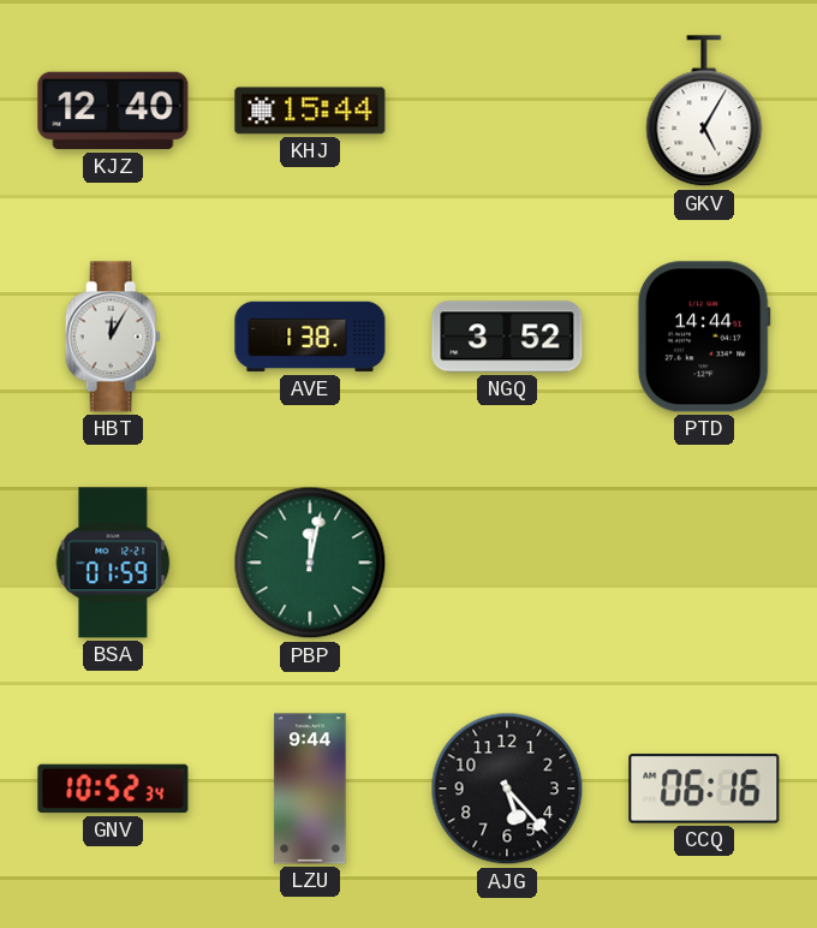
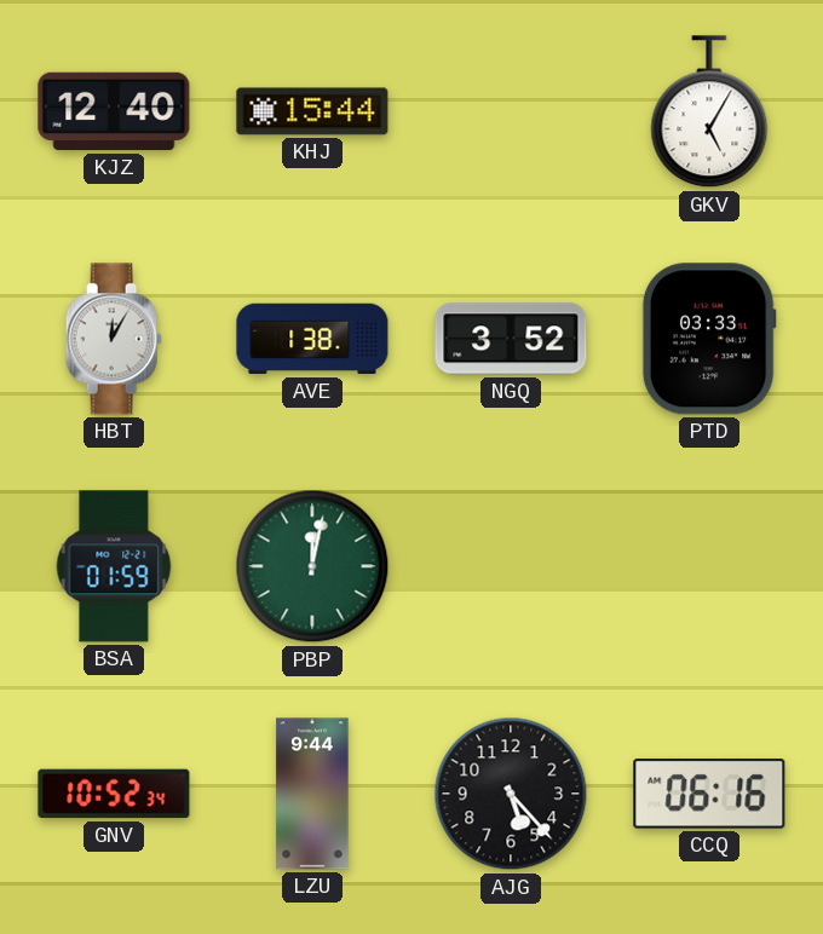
PTD: 14:44 -> 03:33 (709, 339)
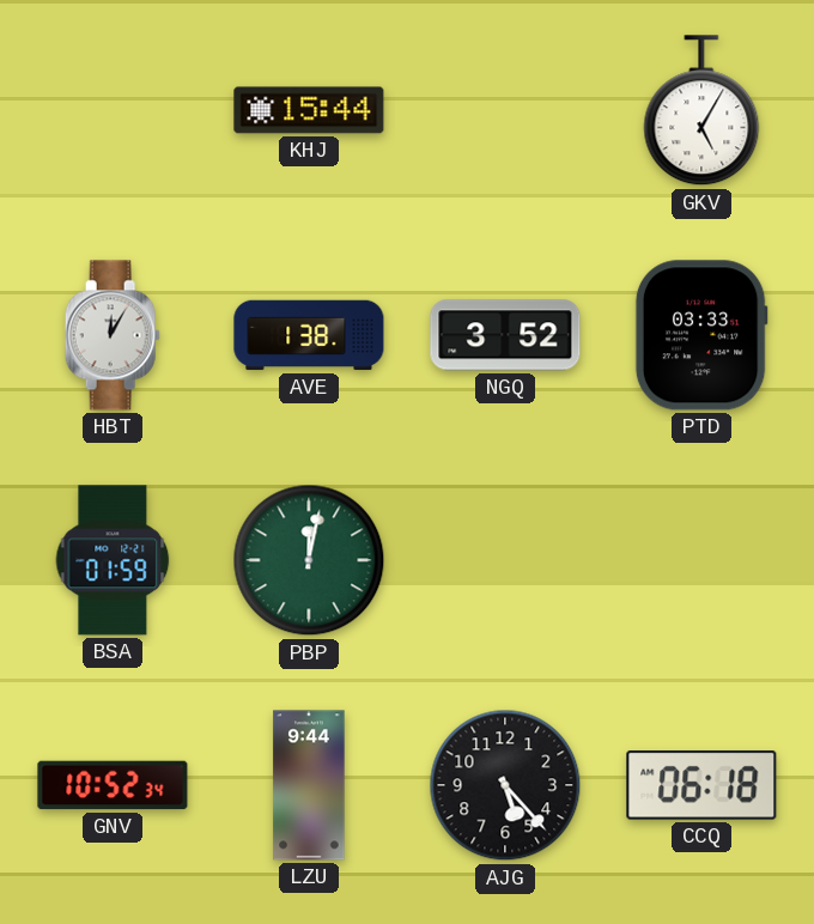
KJZ: 12:40 -> none (114, 111)
CCQ: 06:16 -> 06:18 (701, 786)
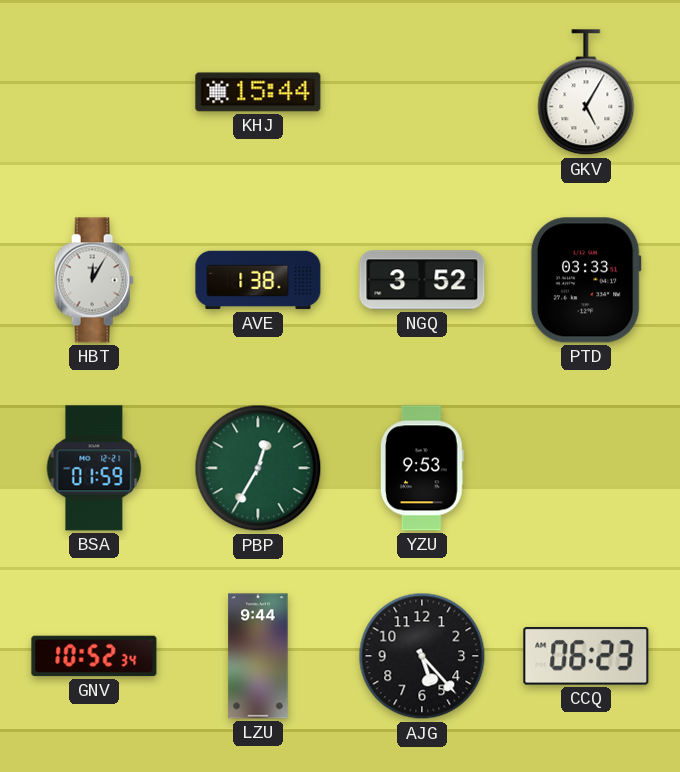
PBP: 12:02 -> 12:35 (258, 468)
YZU: none -> 9:53 (422, 468)
CCQ: 06:18 -> 06:23 (586, 657)
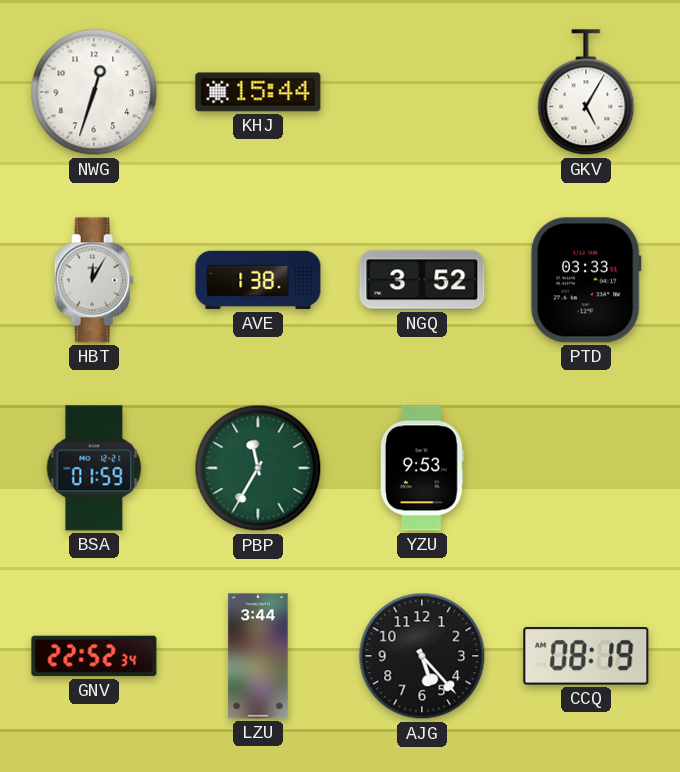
NWG: none -> 12:33 (94, 92)
PBP: 12:35 -> 11:35 (258, 468)
GNV: 10:52 -> 22:52 (94, 656)
LZU: 9:44 -> 3:44 (258, 656)
CCQ: 06:23 -> 08:19 (586, 657)
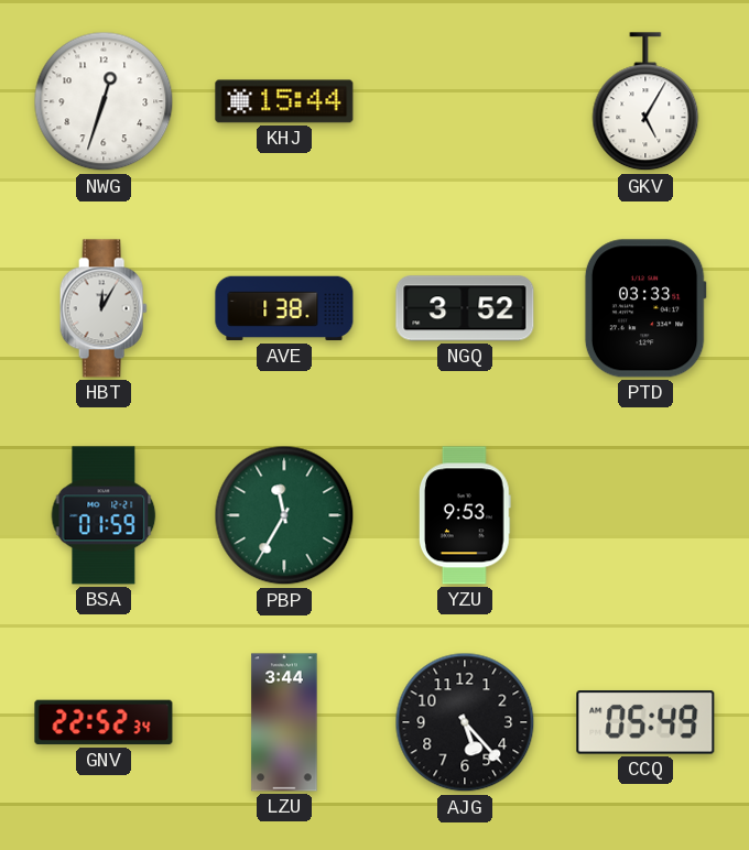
CCQ: 08:19 -> 05:49 (645, 723)
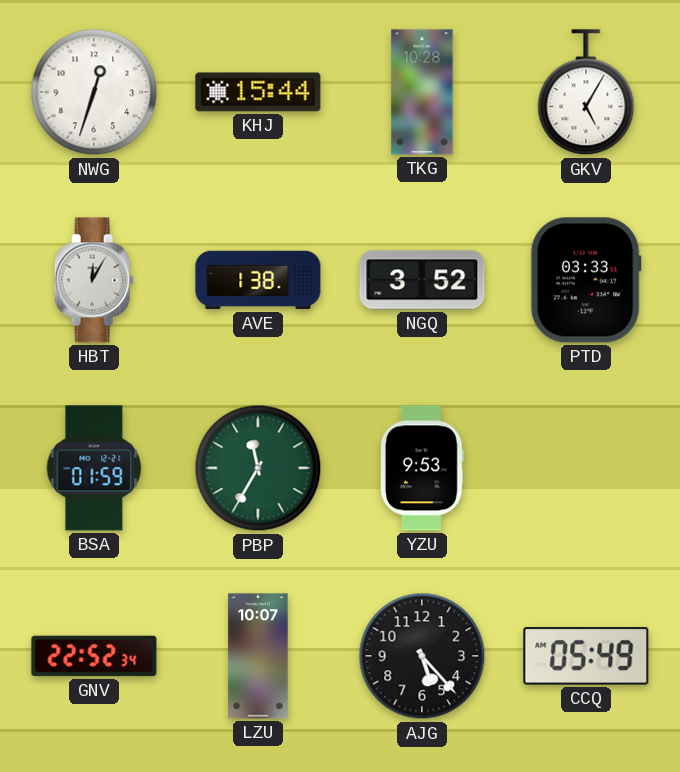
TKG: none -> 10:28 (422, 92)
LZU: 3:44 -> 10:07 (258, 656)
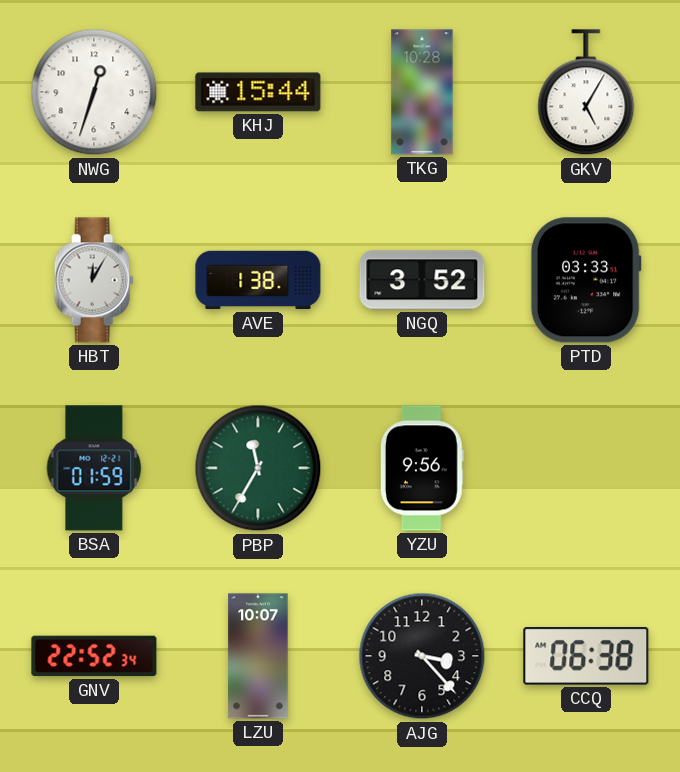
YZU: 9:53 -> 9:56 (422, 468)
AJG: 5:23 -> 3:23 (422, 656)
CCQ: 05:49 -> 06:38 (586, 657)
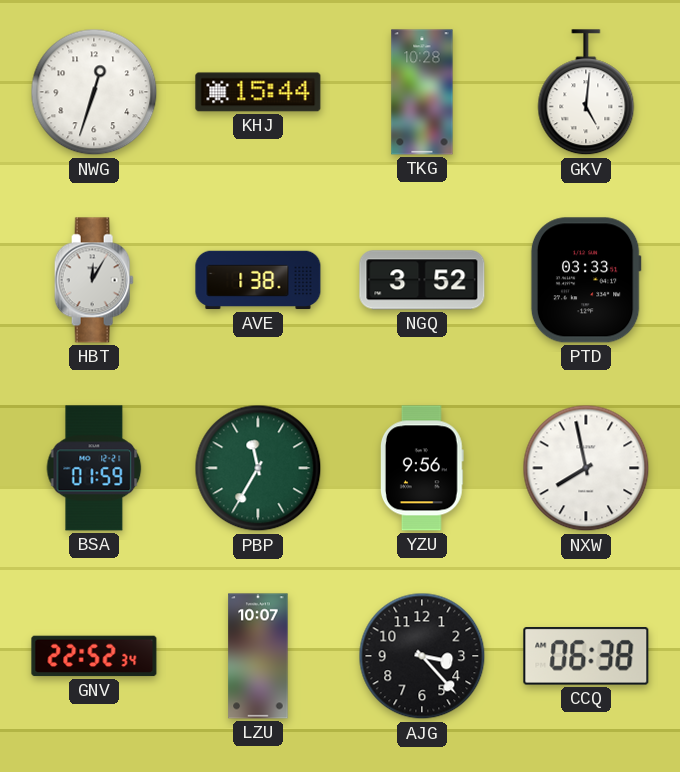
GKV: 5:05 -> 5:01 (586, 93)
NXW: none -> 7:58 (586, 468)
